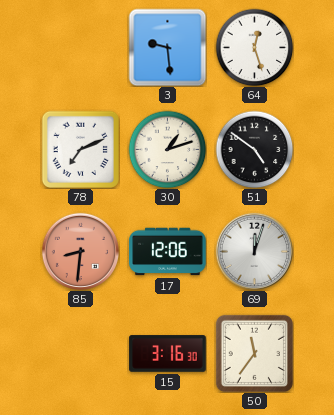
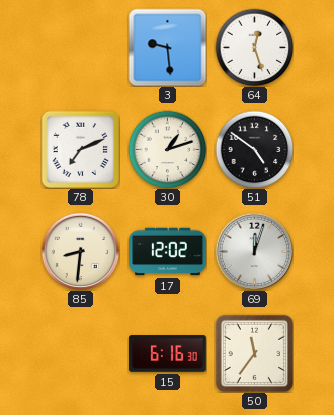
85 dial: salmon -> cream (80, 251)
17: 12:06 -> 12:02 (168, 252)
15: 3:16 -> 6:16 (168, 354)
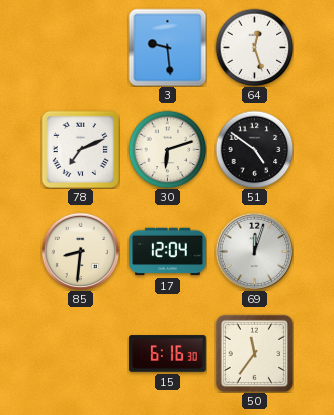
30: 1:12 -> 6:12 (167, 149)
17: 12:02 -> 12:04 (168, 252)
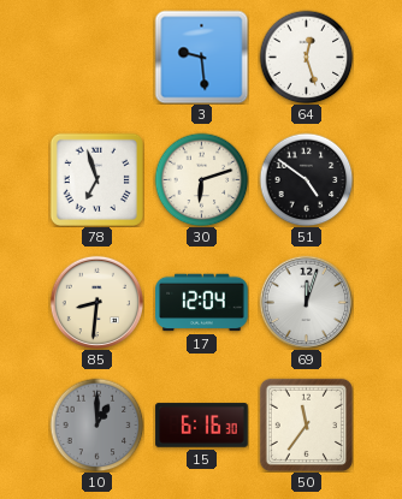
78: 7:11 -> 6:57 (96, 179)
10: none -> 1:00 (96, 424)
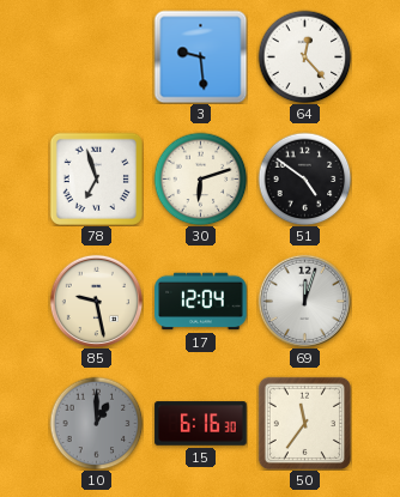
64: 12:27 -> 12:23 (304, 56)
85: 8:31 -> 9:28 (96, 301)
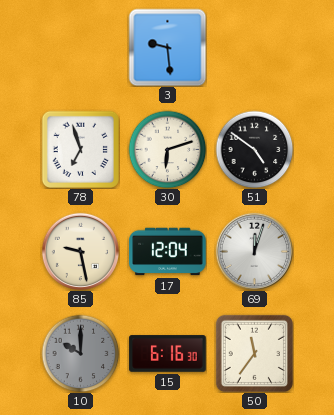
64: 12:23 -> none (304, 56)
10: 1:00 -> 10:00 (80, 353)
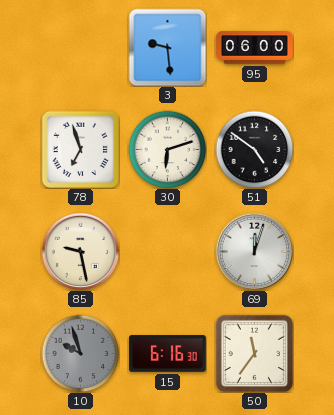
95: none -> 06:00 (255, 48)
17: 12:04 -> none (168, 252)
10: 10:00 -> 9:57 (80, 353)
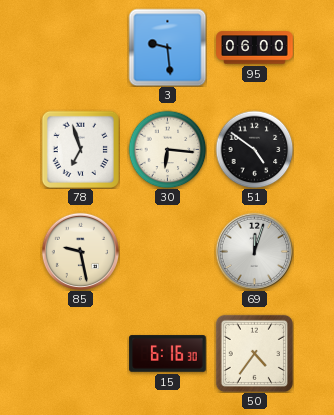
30: 6:12 -> 6:16 (167, 149)
10: 9:57 -> none (80, 353)
50: 11:36 -> 4:36 (254, 353)
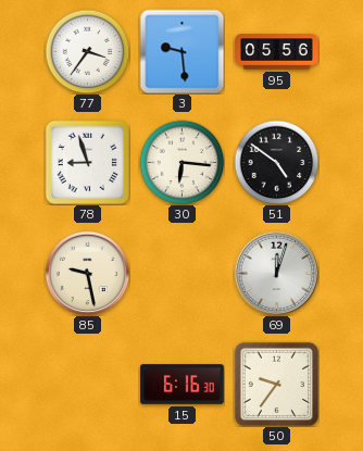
77: none -> 3:36 (87, 51)
95: 06:00 -> 05:56 (277, 52)
78: 6:57 -> 8:57 (87, 162)
50: 4:36 -> 9:36 (276, 384)
